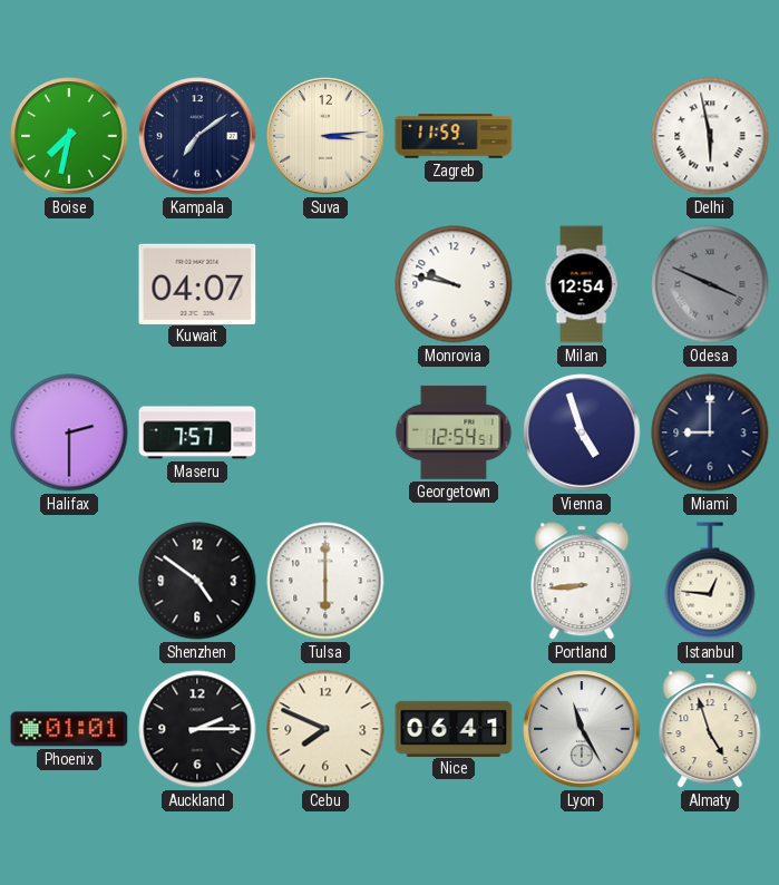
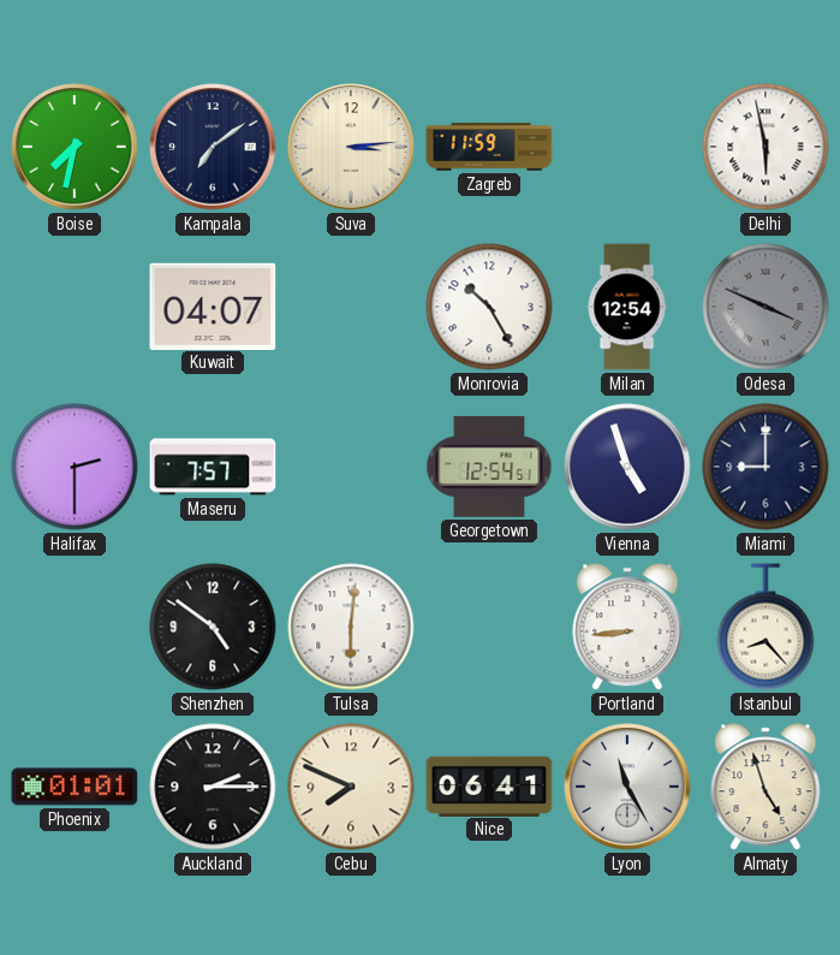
Monrovia: 9:47 -> 10:25 (489, 307)
Tulsa: 6:00 -> 6:01 (351, 627)
Istanbul: 12:46 -> 8:23 (765, 627)
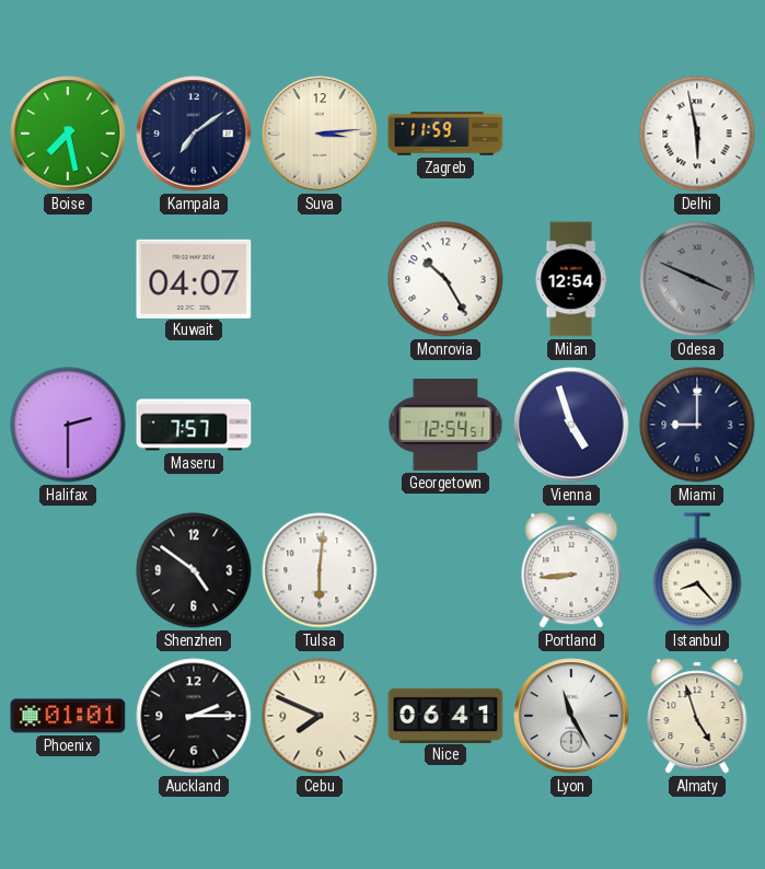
Boise: 7:32 -> 7:28 (68, 134)
